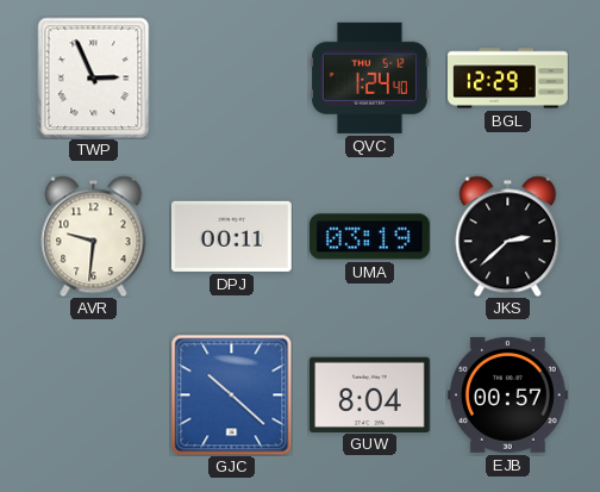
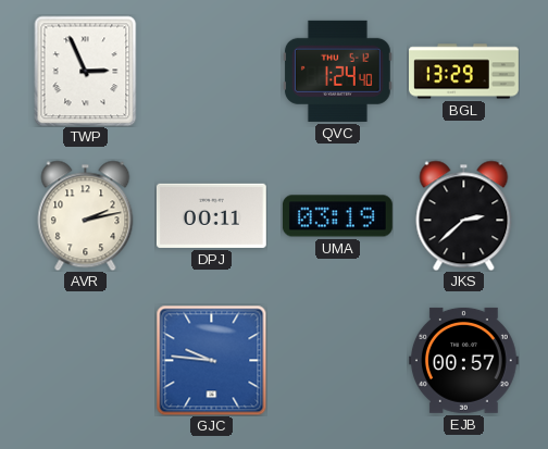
BGL: 12:29 -> 13:29 (464, 72)
AVR: 9:31 -> 2:13 (86, 215)
GJC: 10:22 -> 9:46 (211, 360)
GUW: 8:04 -> none (369, 394)
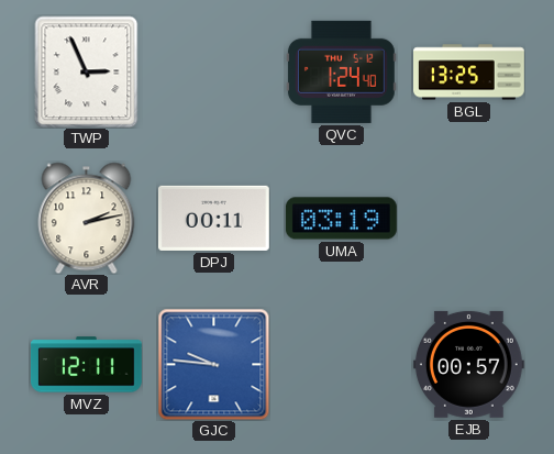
BGL: 13:29 -> 13:25 (469, 73)
JKS: 2:38 -> none (464, 215)
MVZ: none -> 12:11 (86, 365)
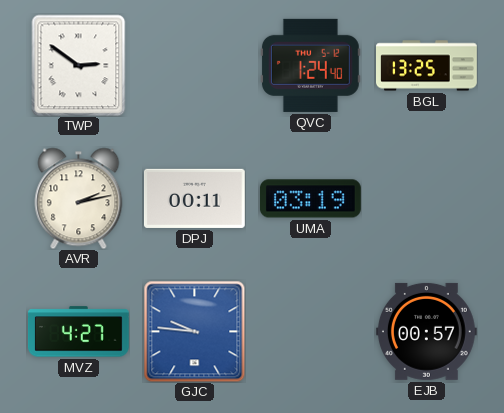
TWP: 2:56 -> 2:51 (79, 65)
MVZ: 12:11 -> 4:27 (78, 332)
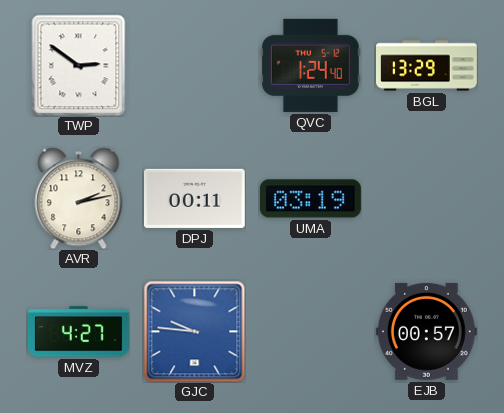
BGL: 13:25 -> 13:29 (427, 66)
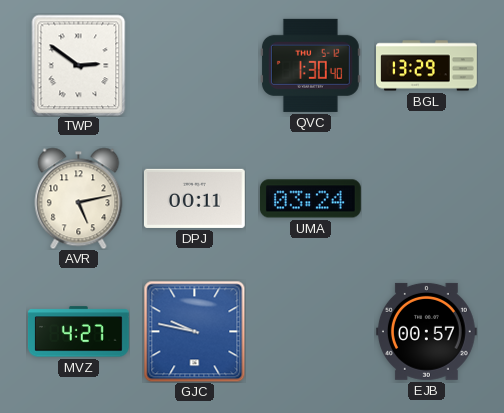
QVC: 1:24 -> 1:30 (310, 65)
AVR: 2:13 -> 5:13 (79, 198)
UMA: 03:19 -> 03:24 (310, 199)
GJC: 9:46 -> 9:47 (194, 331)
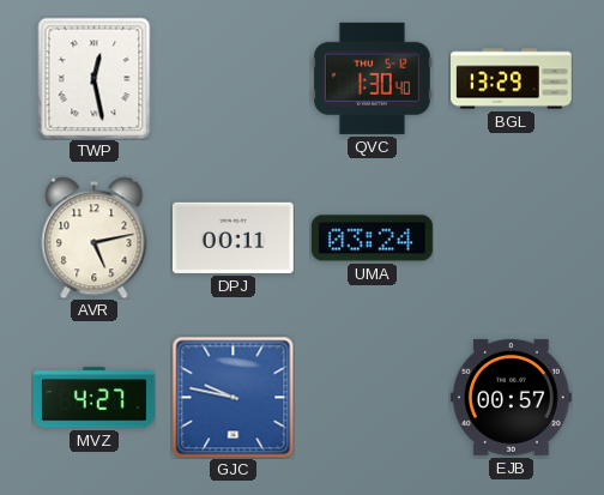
TWP: 2:51 -> 12:28 (95, 78)
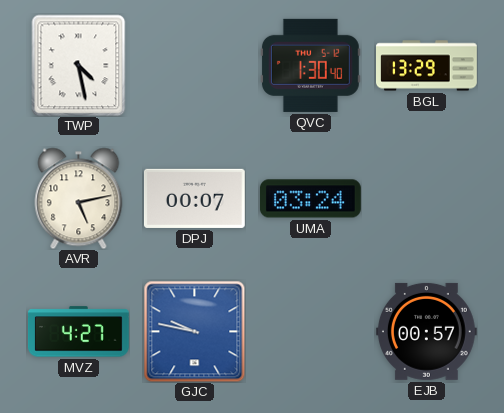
TWP: 12:28 -> 4:28 (79, 65)
DPJ: 00:11 -> 00:07 (194, 198)
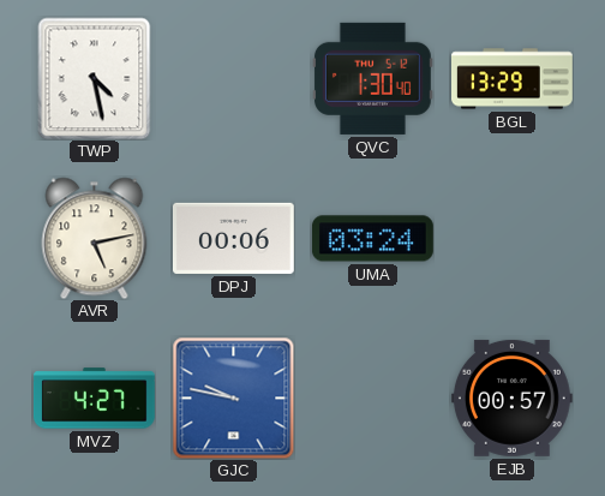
DPJ: 00:07 -> 00:06 (233, 238)
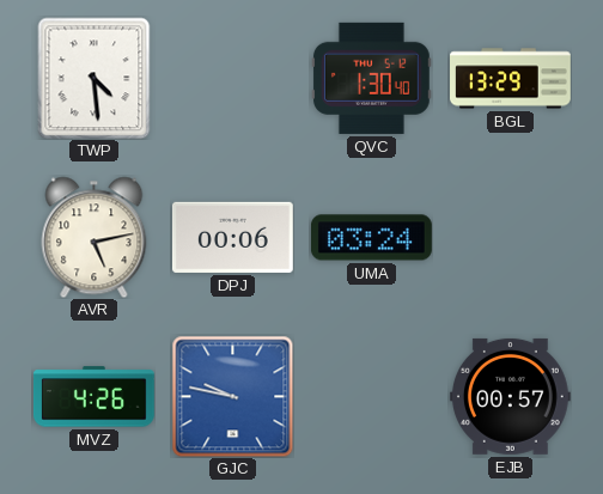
TWP: 4:28 -> 4:29 (95, 78)
MVZ: 4:27 -> 4:26 (93, 397)
